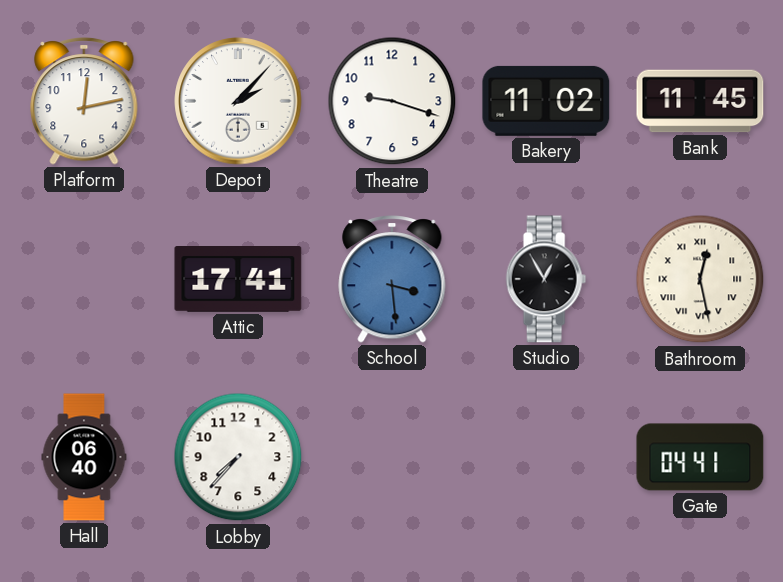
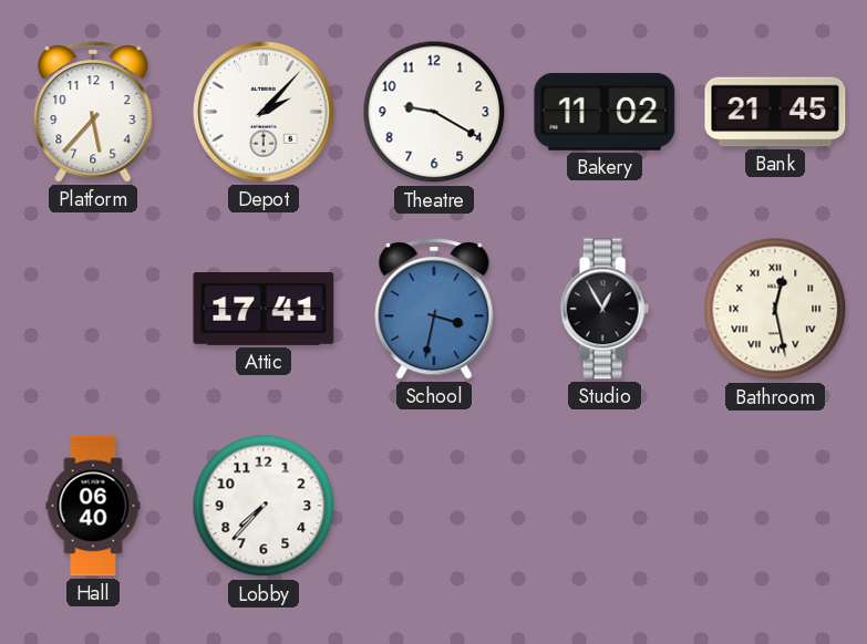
Platform: 12:13 -> 5:37 (93, 113)
Theatre: 9:18 -> 9:20 (434, 112)
Bank: 11:45 -> 21:45 (775, 112)
School: 3:29 -> 3:32 (434, 310)
Gate: 04:41 -> none (700, 457)
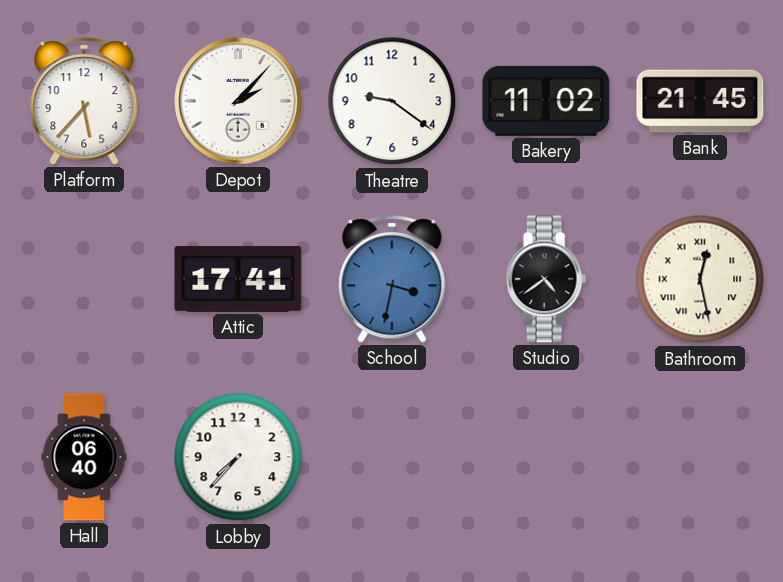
Theatre: 9:20 -> 9:21 (392, 101)
Studio: 12:55 -> 4:39 (546, 279)
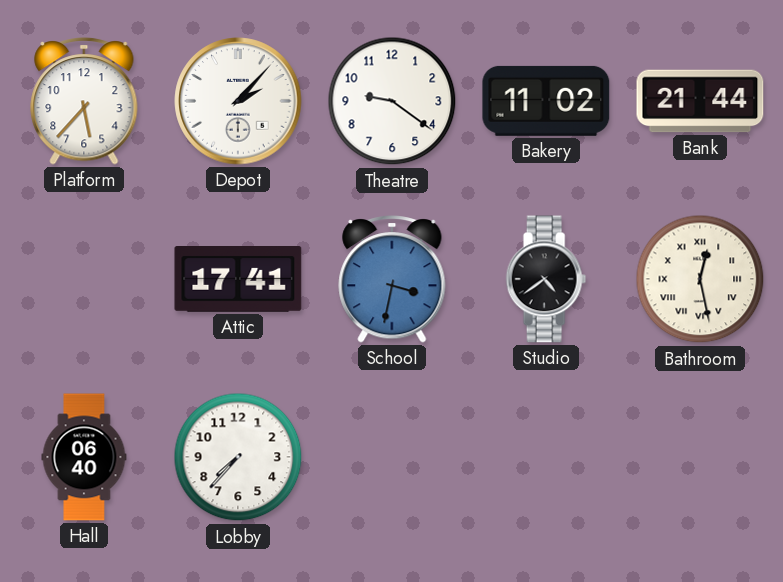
Bank: 21:45 -> 21:44 (700, 101)
